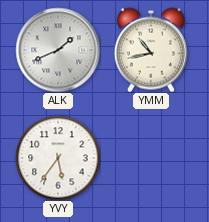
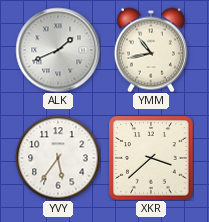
XKR: none -> 3:38 (151, 158)
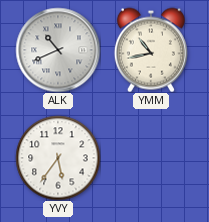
ALK: 1:41 -> 10:41 (58, 50)
XKR: 3:38 -> none (151, 158)
